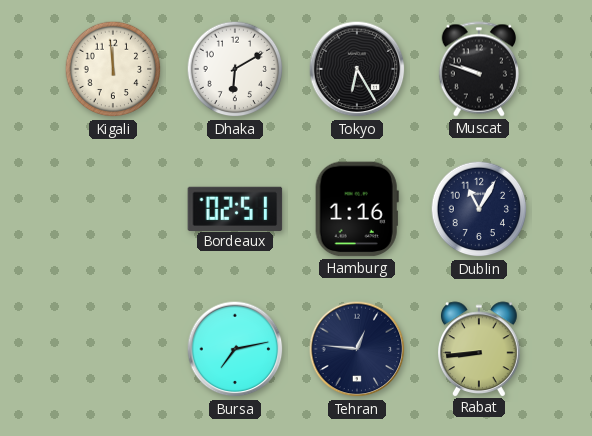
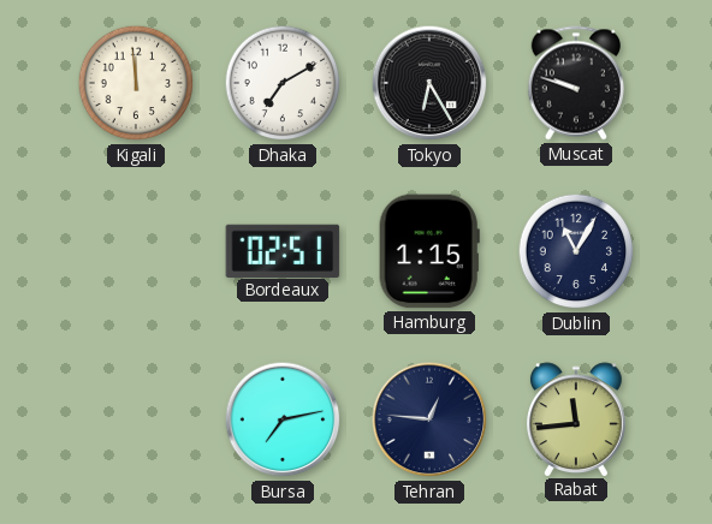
Dhaka: 6:10 -> 7:10 (283, 83)
Hamburg: 1:16 -> 1:15 (429, 251)
Rabat: 8:44 -> 11:44 (577, 419)
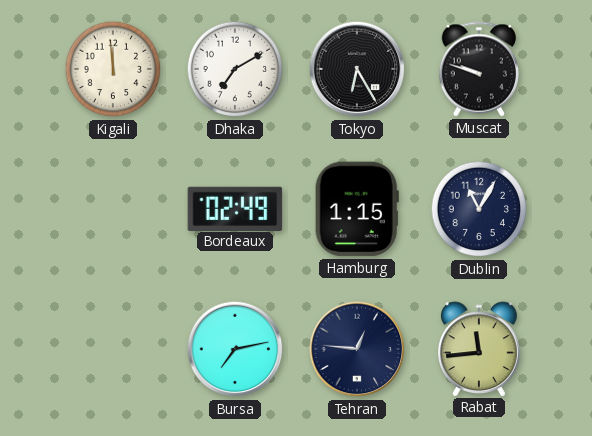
Bordeaux: 02:51 -> 02:49 (235, 208)
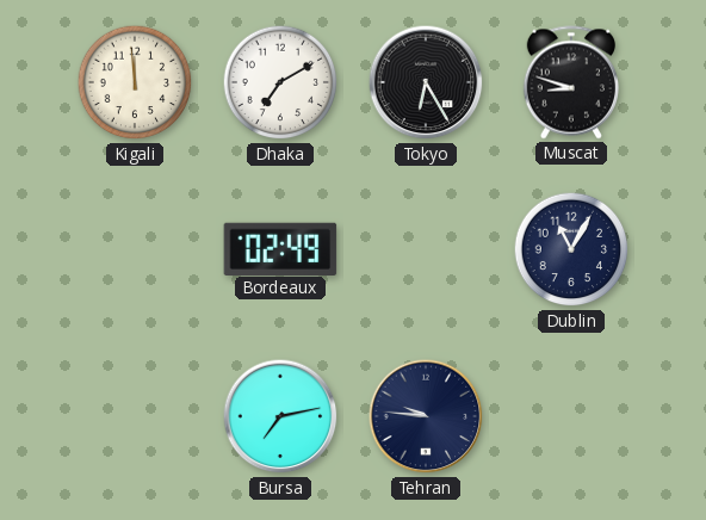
Muscat: 9:48 -> 8:48 (571, 82)
Hamburg: 1:15 -> none (357, 209)
Tehran: 12:46 -> 9:46 (426, 416)
Rabat: 11:44 -> none (480, 349)
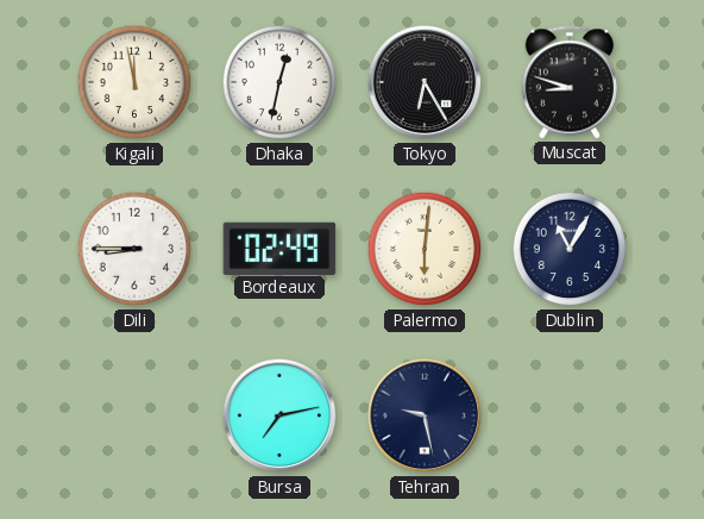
Kigali: 11:59 -> 11:58 (134, 82)
Dhaka: 7:10 -> 12:32 (279, 82)
Dili: none -> 8:45 (134, 249)
Palermo: none -> 6:01 (425, 249)
Tehran: 9:46 -> 9:28 (425, 415)
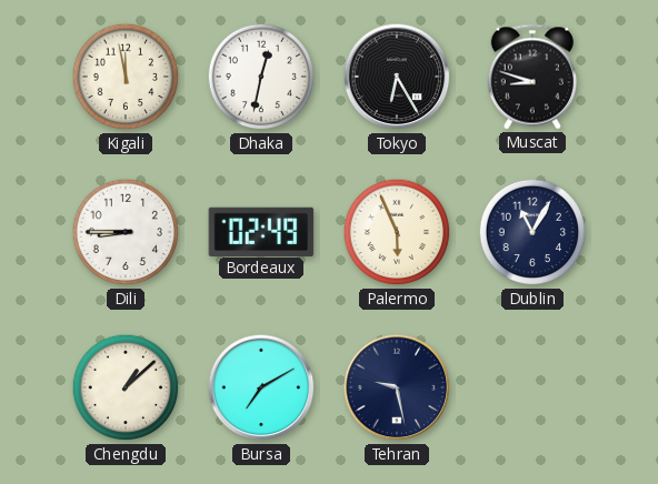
Palermo: 6:01 -> 5:56 (397, 232)
Chengdu: none -> 1:08 (126, 387)
Bursa: 7:13 -> 7:10 (261, 387)
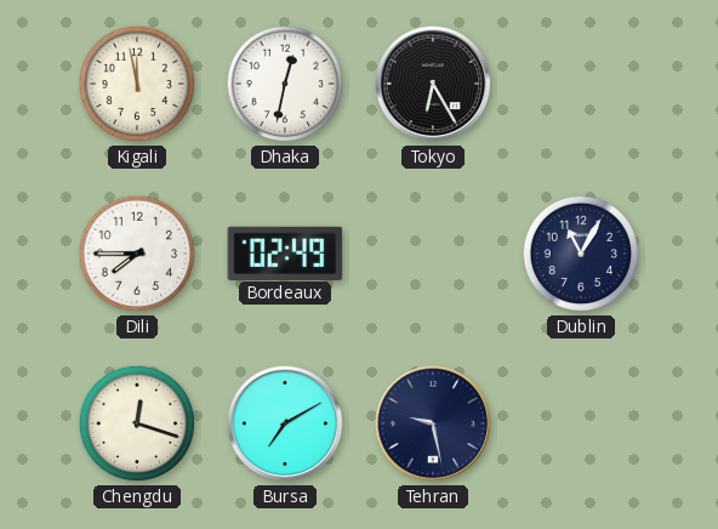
Muscat: 8:48 -> none (532, 77)
Dili: 8:45 -> 7:45 (137, 254)
Palermo: 5:56 -> none (397, 232)
Chengdu: 1:08 -> 12:18 (137, 423)
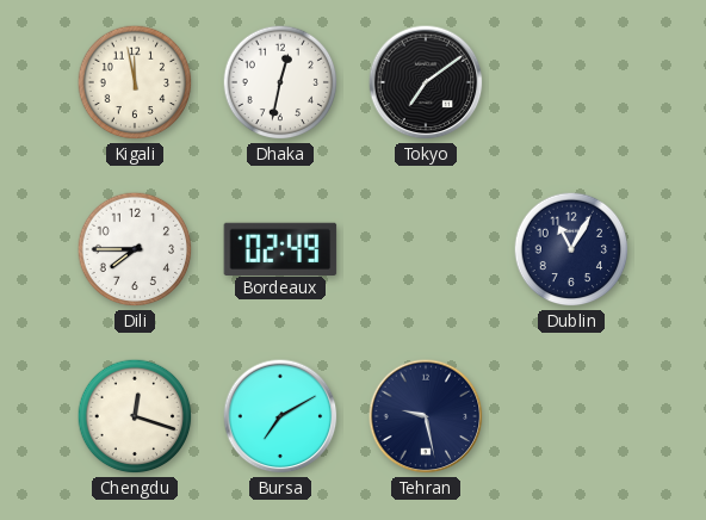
Tokyo: 6:25 -> 7:09 (426, 82)
